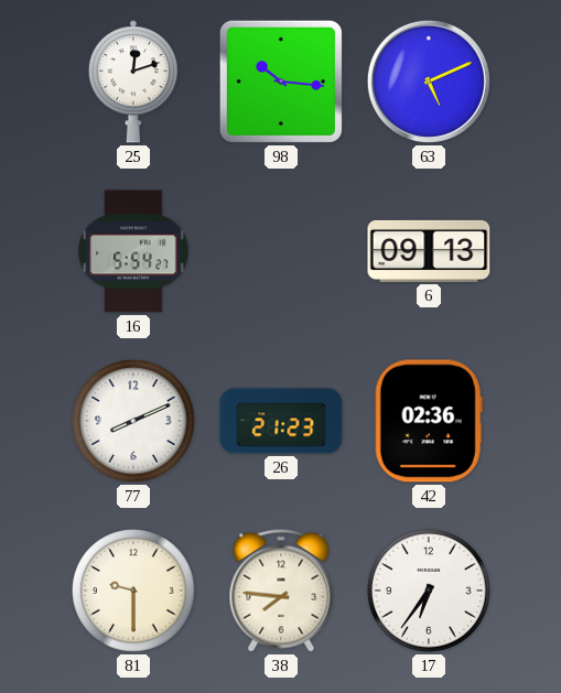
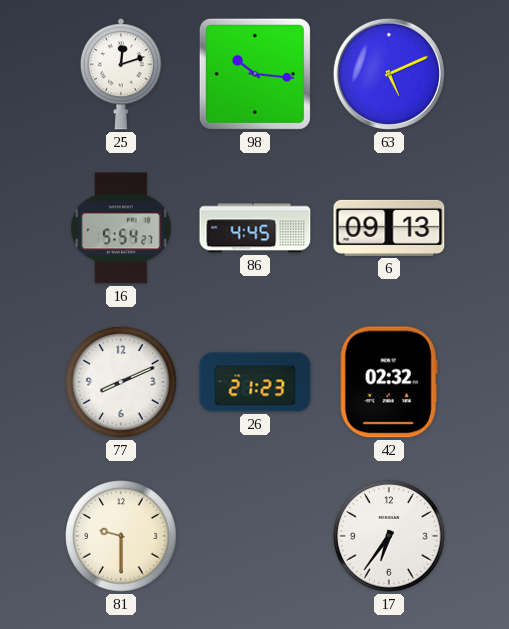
86: none -> 4:45 (255, 228)
42: 02:36 -> 02:32 (389, 382)
38: 7:46 -> none (281, 591)
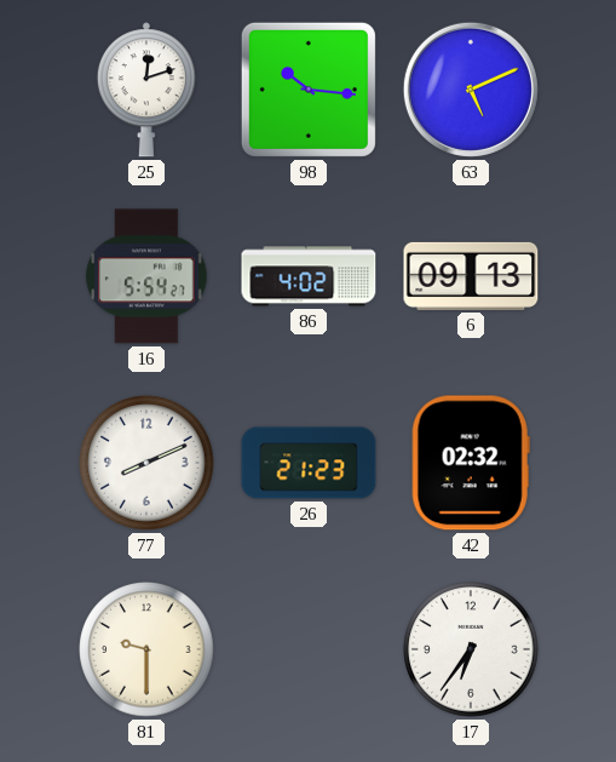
86: 4:45 -> 4:02 (309, 276)
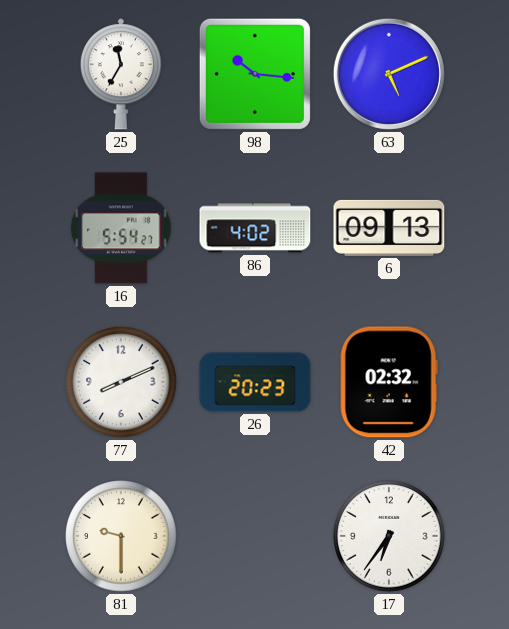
25: 12:12 -> 11:35 (121, 74)
26: 21:23 -> 20:23 (255, 382)
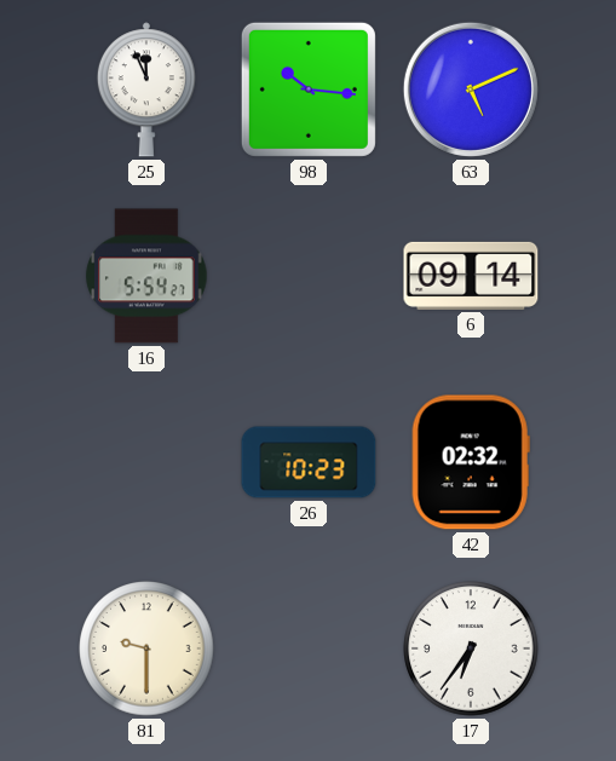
25: 11:35 -> 11:56 (146, 90)
86: 4:02 -> none (255, 228)
6: 09:13 -> 09:14 (471, 276)
77: 8:11 -> none (121, 382)
26: 20:23 -> 10:23 (309, 462)
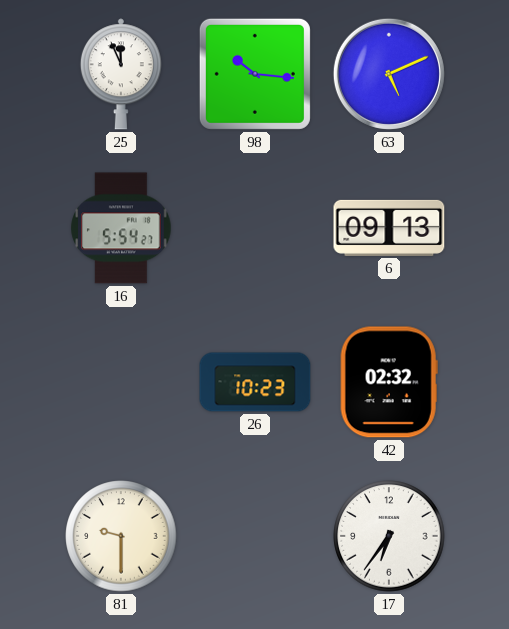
6: 09:14 -> 09:13 (389, 228)
